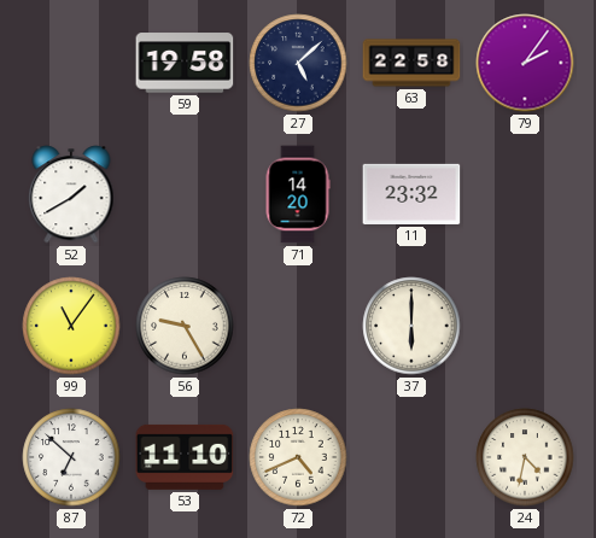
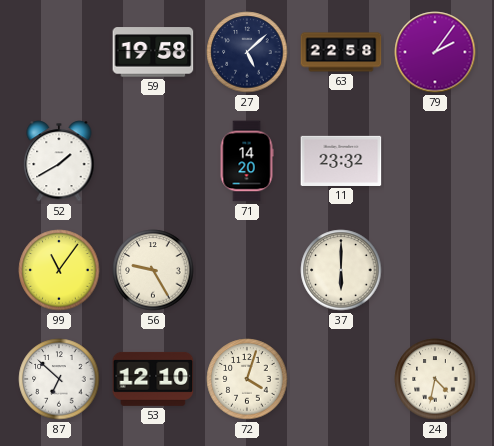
53: 11:10 -> 12:10 (153, 379)
72: 4:41 -> 4:03 (247, 379)
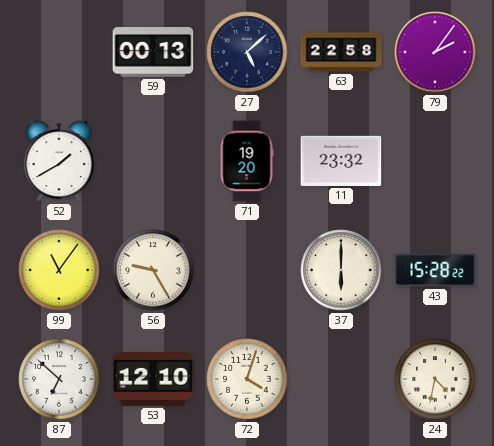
59: 19:58 -> 00:13 (153, 52)
71: 14:20 -> 19:20 (247, 161)
43: none -> 15:28 (435, 270)
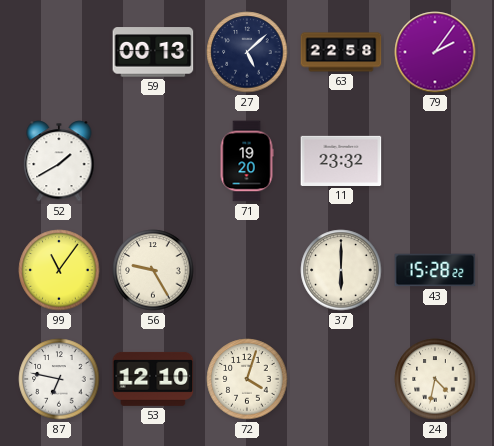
87: 6:52 -> 6:47 (59, 379)
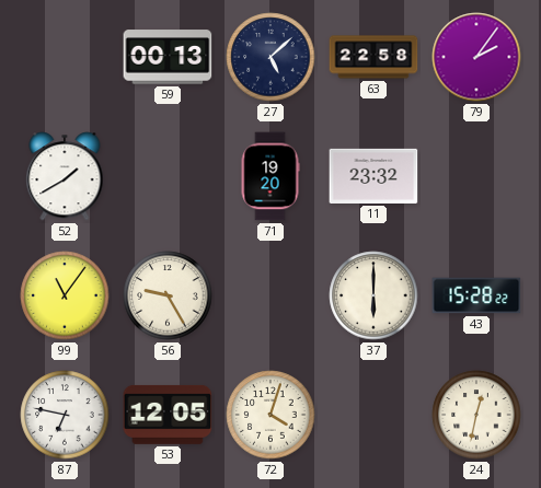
53: 12:10 -> 12:05 (168, 415)
24: 4:32 -> 12:32 (476, 415)
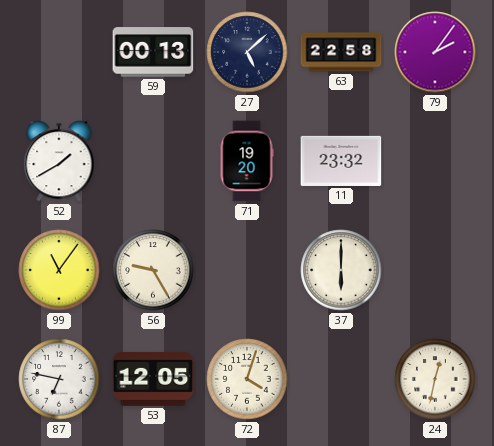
43: 15:28 -> none (476, 295)
